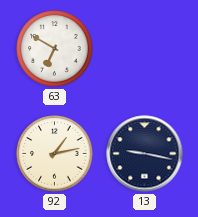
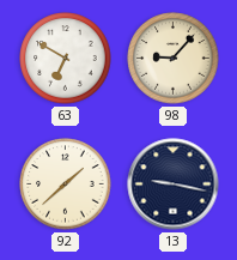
98: none -> 9:07 (174, 59)
92: 1:13 -> 1:38 (66, 185)
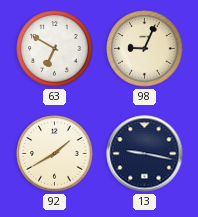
98: 9:07 -> 9:04 (145, 49)
92: 1:38 -> 1:40 (55, 154)
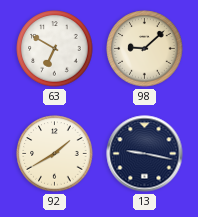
98: 9:04 -> 9:08 (145, 49)
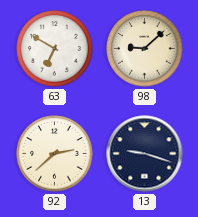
92: 1:40 -> 2:38 (55, 154)
13: 9:17 -> 9:18 (145, 154)
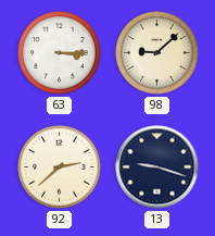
63: 6:50 -> 3:15 (60, 53)
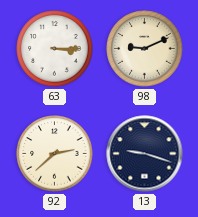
98: 9:08 -> 9:11 (145, 49)
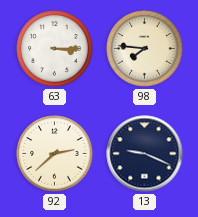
98: 9:11 -> 7:46 (145, 49)
13: 9:18 -> 9:19 (145, 154)
